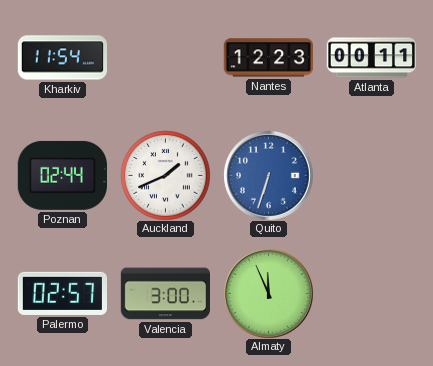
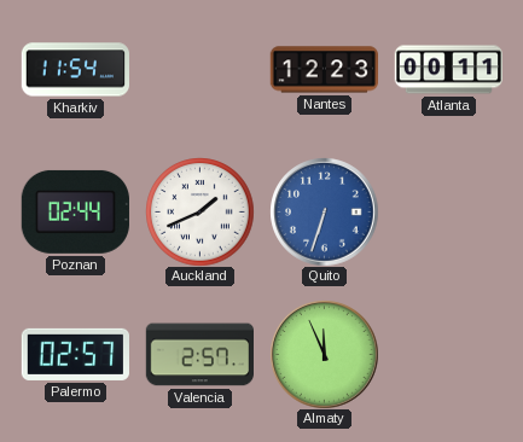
Valencia: 3:00 -> 2:57 (199, 355)
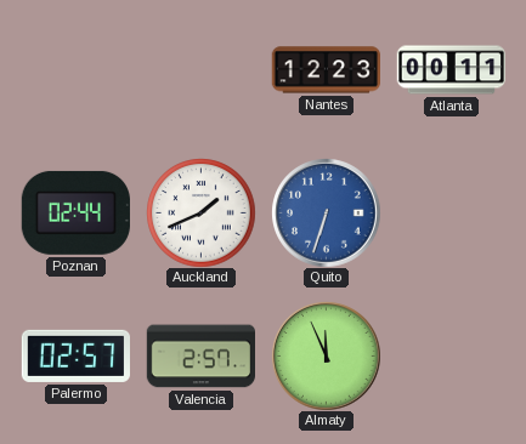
Kharkiv: 11:54 -> none (75, 70)
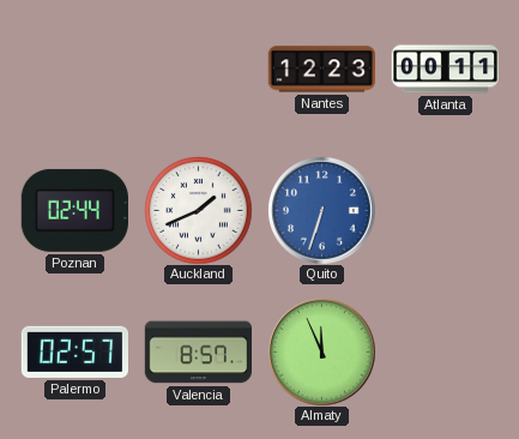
Valencia: 2:57 -> 8:57 (198, 353)
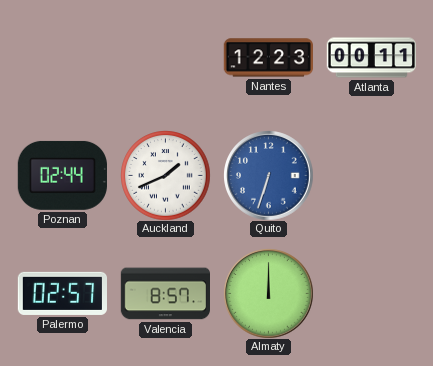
Almaty: 11:56 -> 12:00 (268, 293)
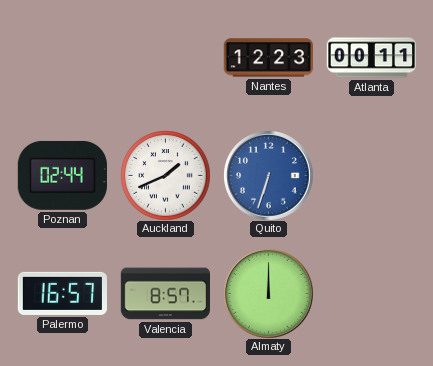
Palermo: 02:57 -> 16:57 (62, 293)
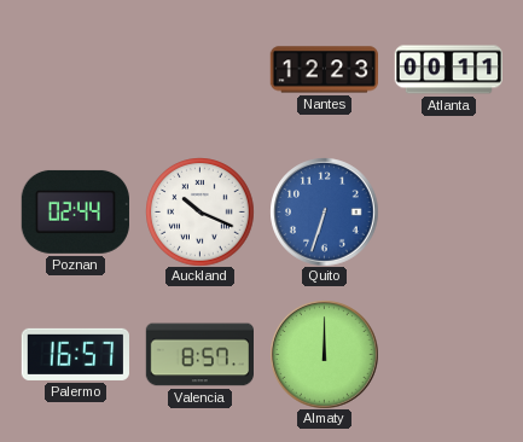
Auckland: 1:41 -> 10:19 (199, 211)
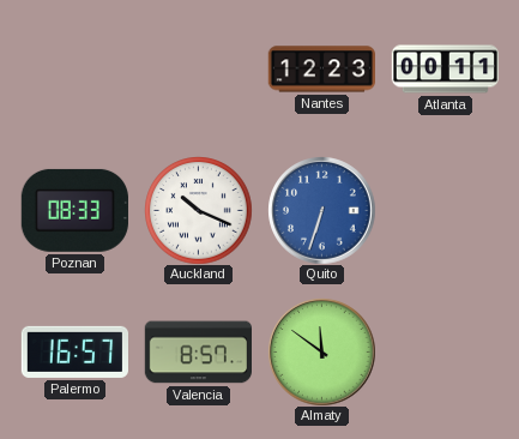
Poznan: 02:44 -> 08:33 (74, 210)
Almaty: 12:00 -> 11:51 (321, 351)
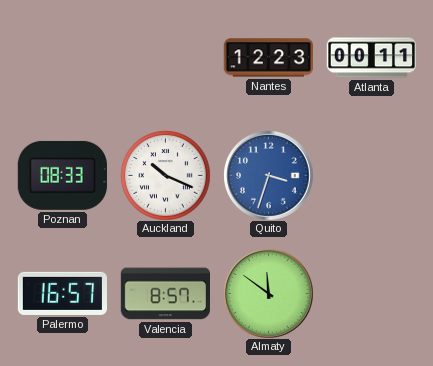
Quito: 6:33 -> 3:33 (268, 175)
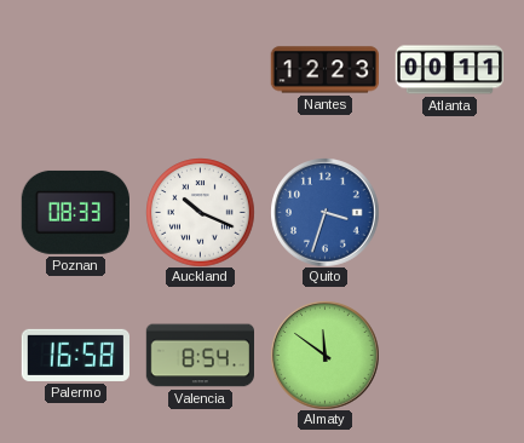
Palermo: 16:57 -> 16:58 (75, 355)
Valencia: 8:57 -> 8:54 (200, 356)
